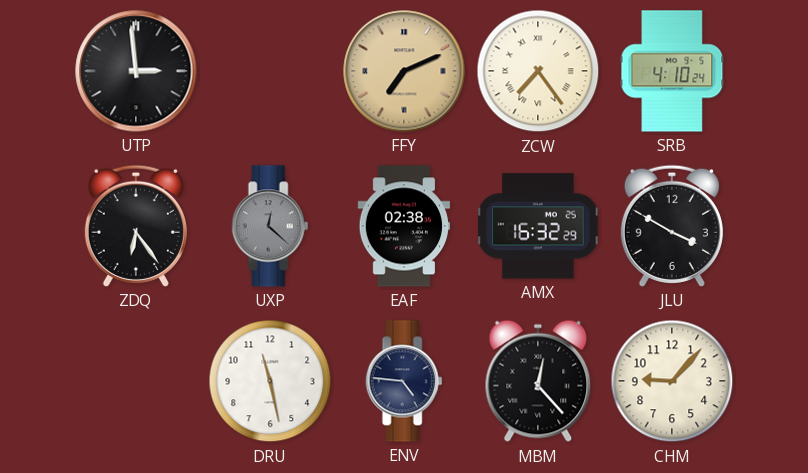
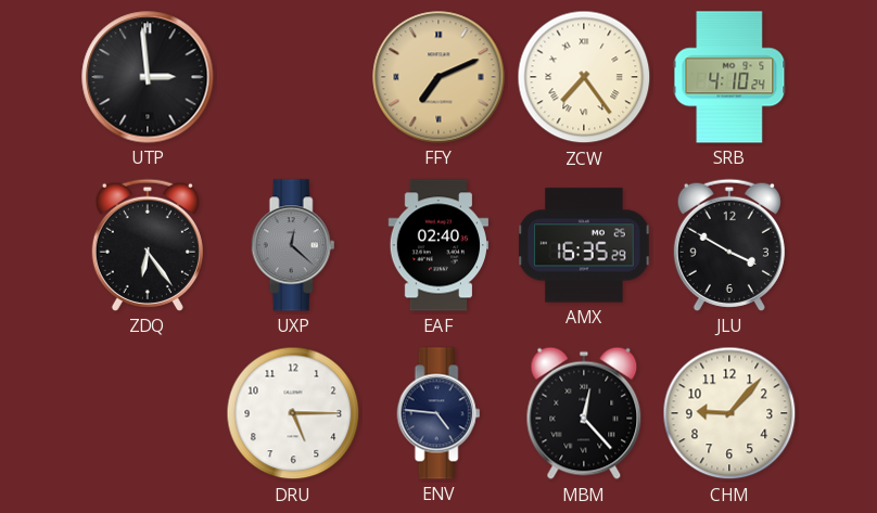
EAF: 02:38 -> 02:40 (438, 245)
AMX: 16:32 -> 16:35 (584, 245)
DRU: 11:28 -> 5:15 (293, 413)
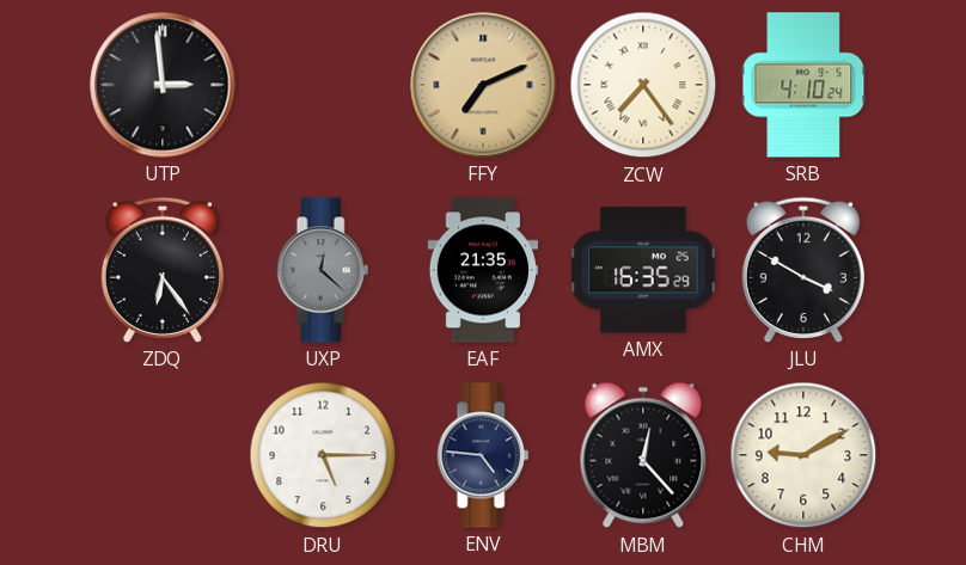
EAF: 02:40 -> 21:35 (483, 270)
CHM: 9:07 -> 9:10 (803, 455)
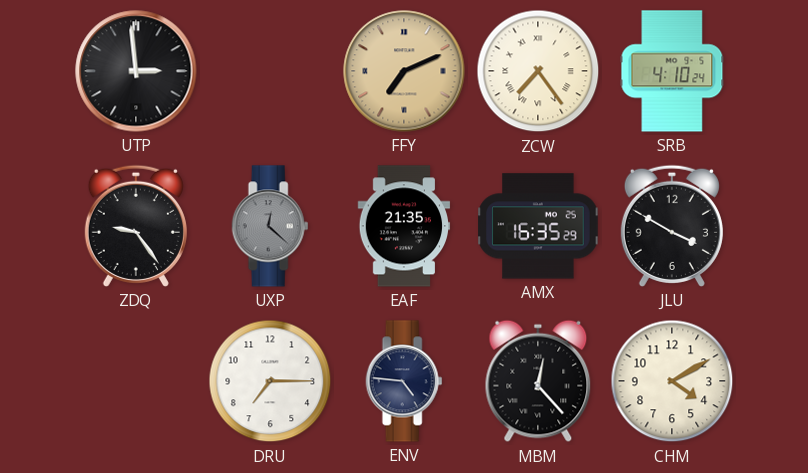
ZDQ: 6:24 -> 9:24 (136, 226)
DRU: 5:15 -> 7:15 (270, 381)
CHM: 9:10 -> 4:10 (672, 381)
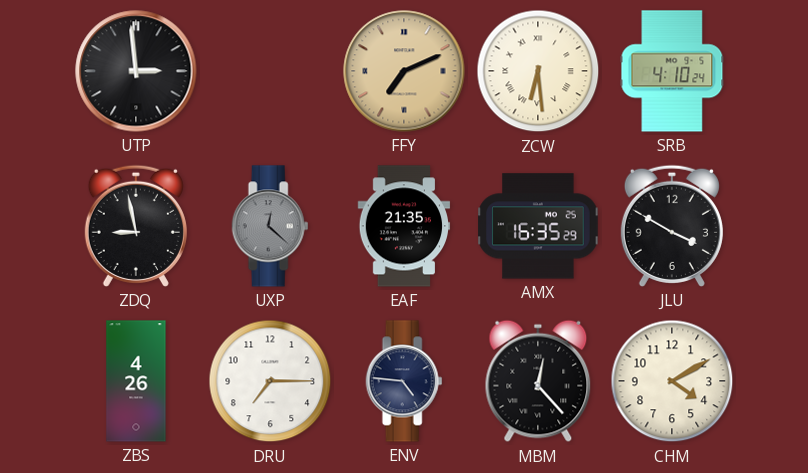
ZCW: 7:24 -> 6:29 (538, 71)
ZDQ: 9:24 -> 8:58 (136, 226)
ZBS: none -> 4:26 (136, 381)
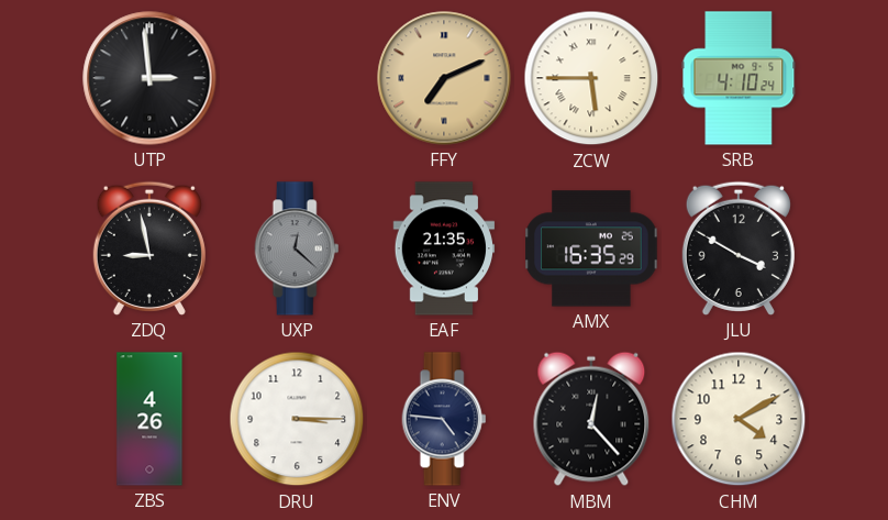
ZCW: 6:29 -> 5:45 (591, 78)
DRU: 7:15 -> 3:15 (297, 419)
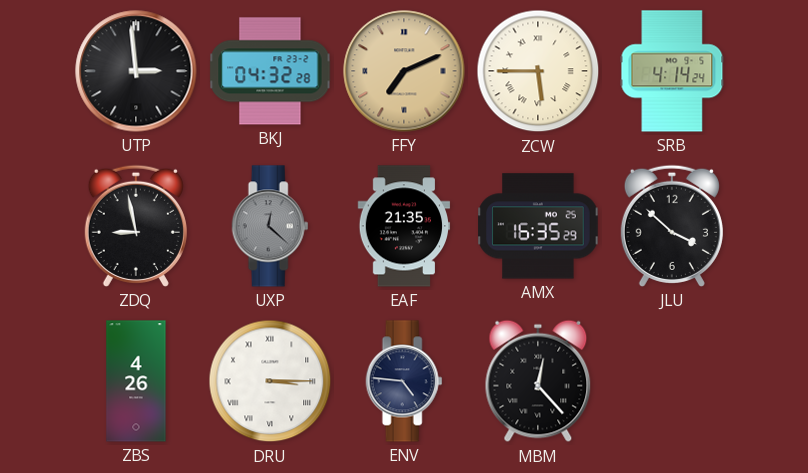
BKJ: none -> 04:32 (270, 71)
SRB: 4:10 -> 4:14 (672, 71)
JLU: 3:50 -> 3:52 (672, 226)
DRU numerals: Arabic -> Roman (270, 381)
CHM: 4:10 -> none (739, 419)
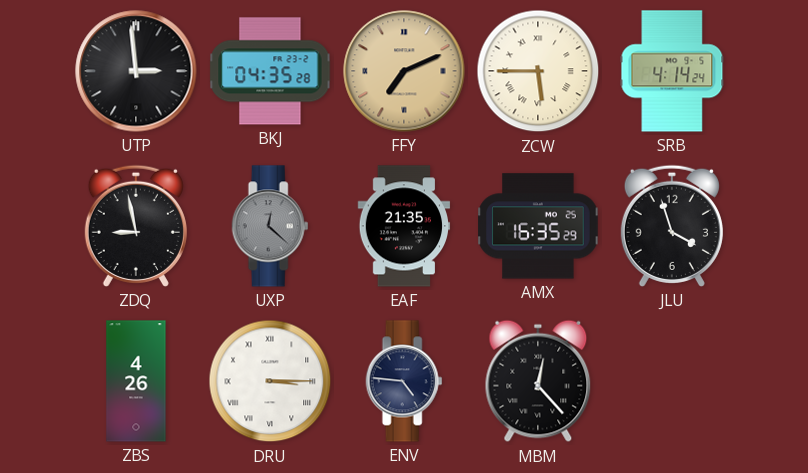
BKJ: 04:32 -> 04:35 (270, 71)
JLU: 3:52 -> 3:57 (672, 226)
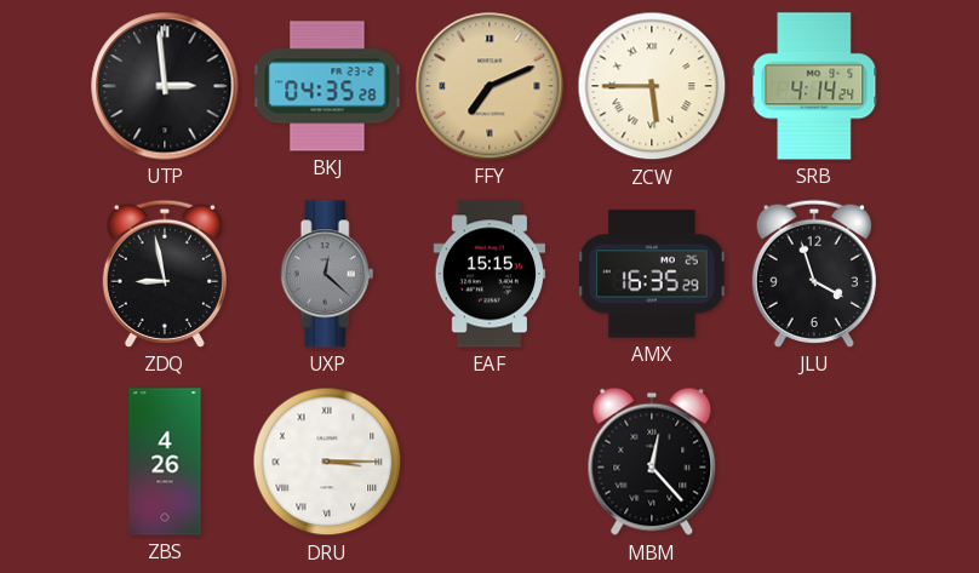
EAF: 21:35 -> 15:15 (490, 274)
ENV: 4:46 -> none (404, 381)
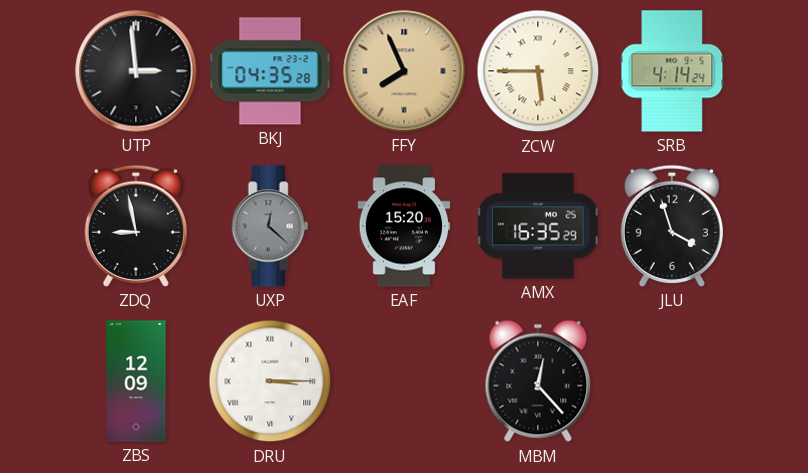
FFY: 7:11 -> 7:56 (404, 71)
EAF: 15:15 -> 15:20 (404, 226)
ZBS: 4:26 -> 12:09 (136, 381)
